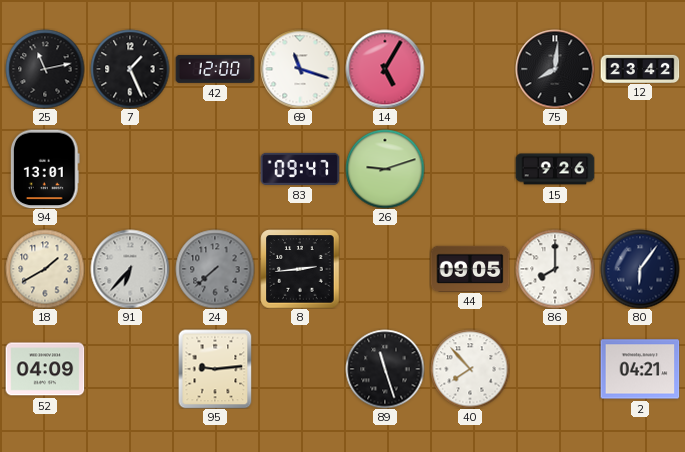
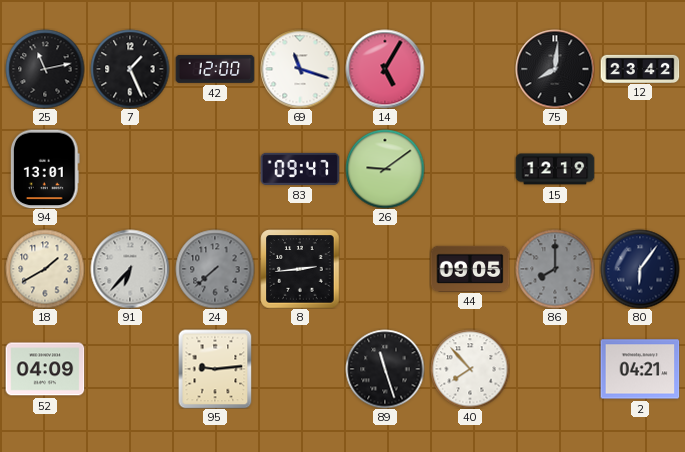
26: 9:12 -> 9:09 (385, 169)
15: 9:26 -> 12:19 (555, 169)
86 dial: white -> grey (555, 269)
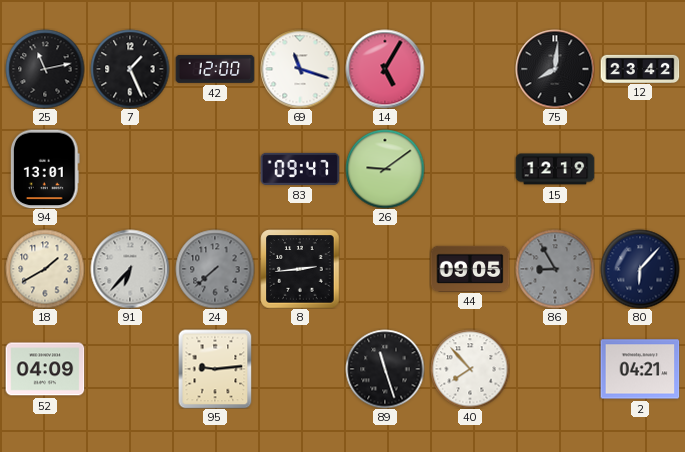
86: 8:00 -> 8:55 (555, 269)
80: 6:06 -> 6:07 (640, 269)
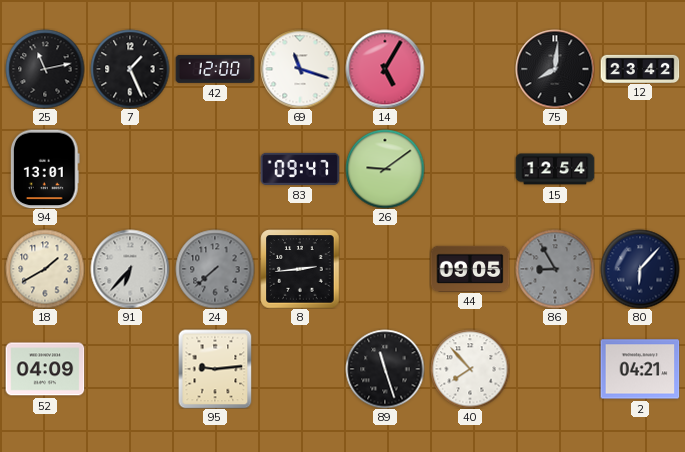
15: 12:19 -> 12:54 (555, 169)
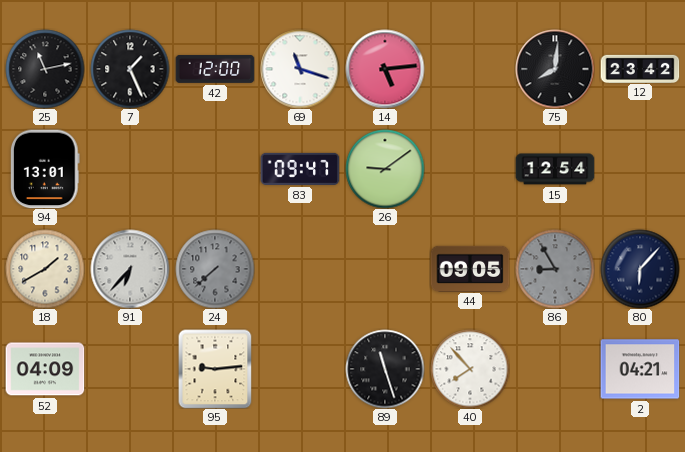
14: 5:05 -> 5:14 (385, 69)
8: 2:44 -> none (300, 269)
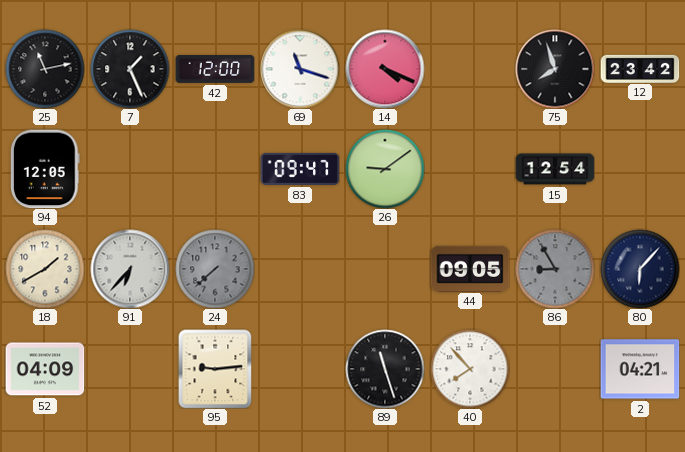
14: 5:14 -> 4:19 (385, 69)
75: 8:01 -> 7:57 (555, 69)
94: 13:01 -> 12:05 (46, 169)
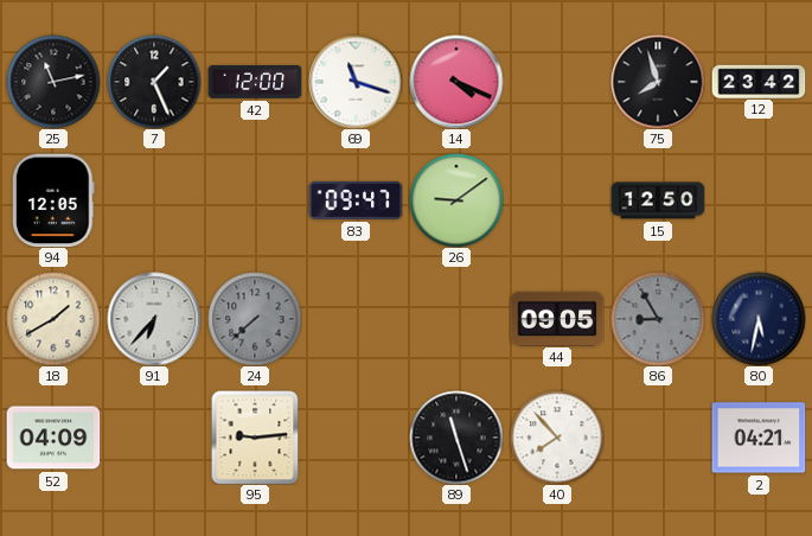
15: 12:54 -> 12:50 (658, 200)
80: 6:07 -> 5:32 (759, 319)
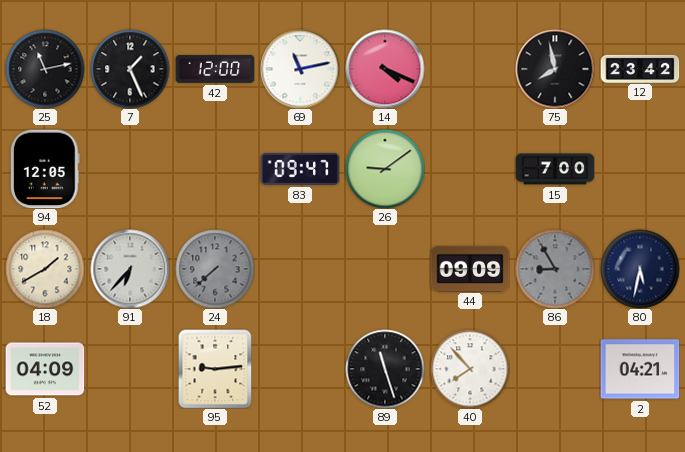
69: 11:18 -> 11:13 (300, 69)
75: 7:57 -> 7:58 (555, 69)
15: 12:50 -> 7:00 (555, 169)
44: 09:05 -> 09:09 (470, 268)
